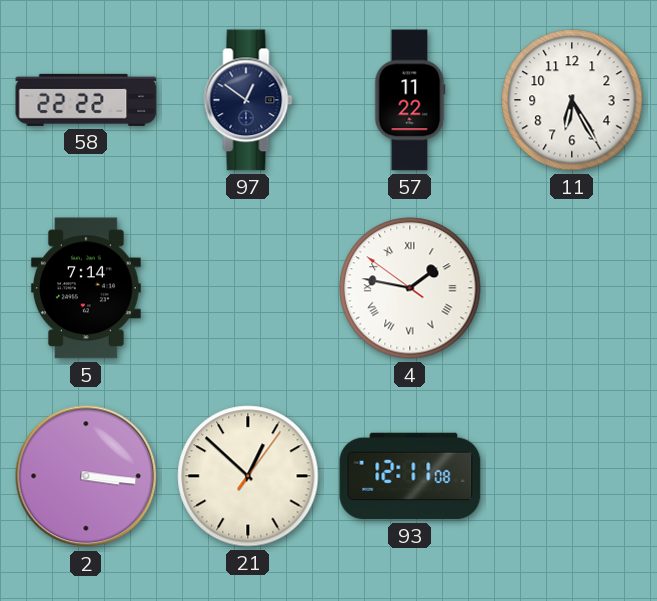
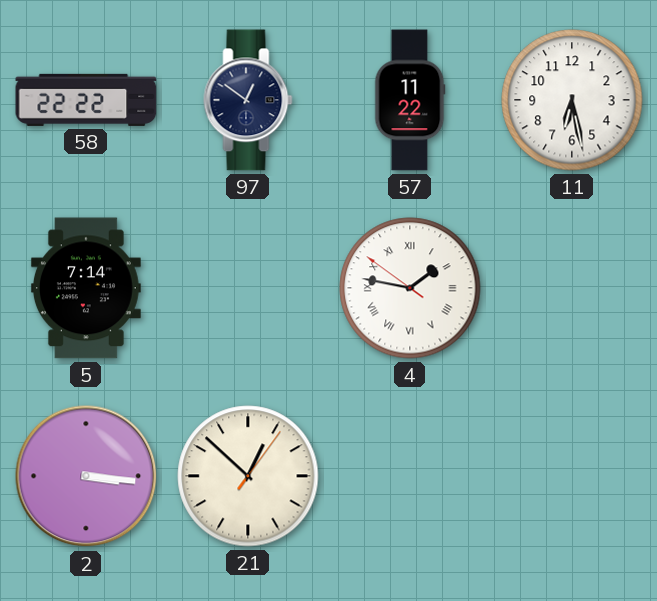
11: 6:25 -> 6:28 (572, 100)
93: 12:11 -> none (410, 476)
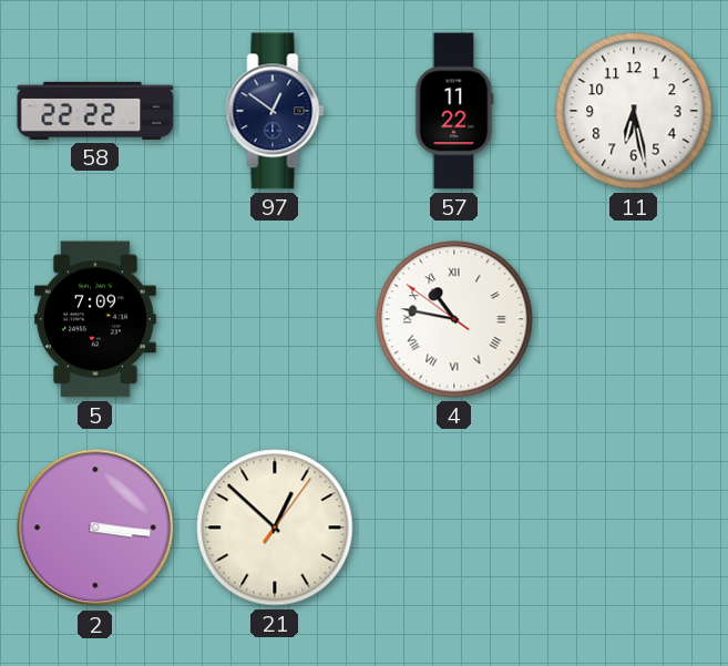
5: 7:14 -> 7:09 (95, 319)
4: 1:46 -> 10:46 (454, 319)
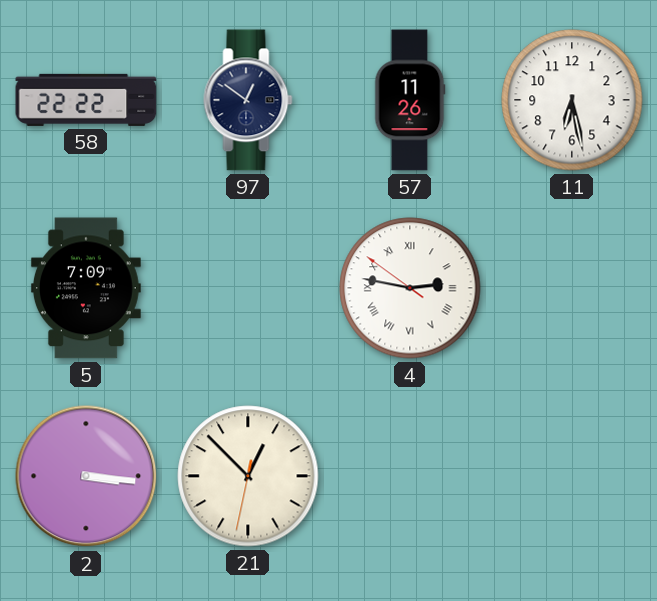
57: 11:22 -> 11:26 (410, 100)
4: 10:46 -> 2:46 (410, 288)
21: 12:52:06 -> 12:52:32 (248, 476)
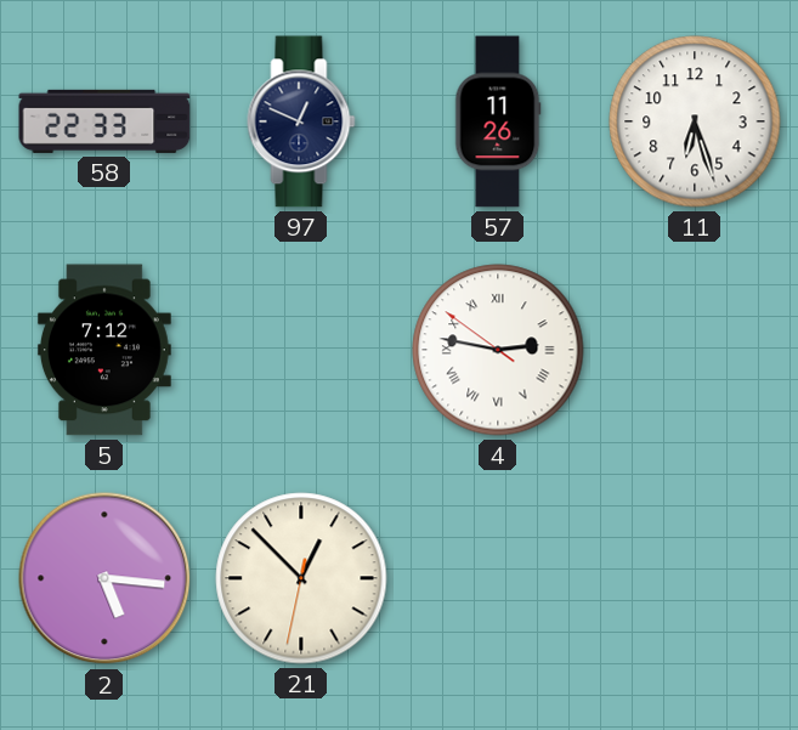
58: 22:22 -> 22:33 (104, 121)
97: 12:51 -> 12:49 (301, 121)
11: 6:28 -> 6:27 (695, 121)
5: 7:09 -> 7:12 (104, 350)
2: 3:16 -> 5:16 (104, 578)
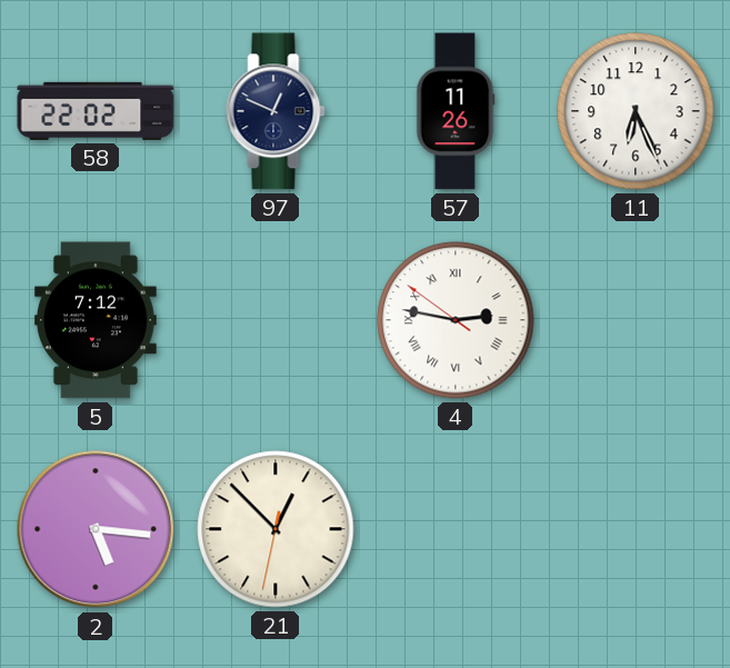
58: 22:33 -> 22:02 (96, 111)
11: 6:27 -> 6:26 (636, 111)
